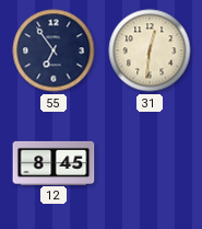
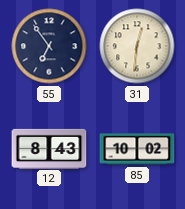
12: 8:45 -> 8:43 (49, 148)
85: none -> 10:02 (137, 149)
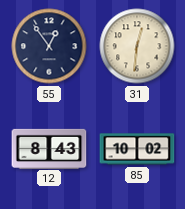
55: 6:54 -> 12:54 (49, 46)
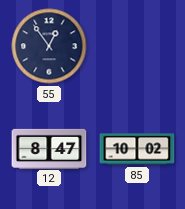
31: 12:31 -> none (137, 46)
12: 8:43 -> 8:47 (49, 148)
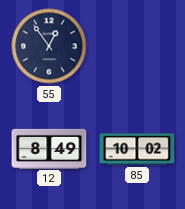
12: 8:47 -> 8:49 (49, 148)
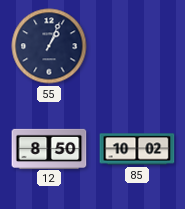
55: 12:54 -> 1:04 (49, 46)
12: 8:49 -> 8:50 (49, 148)
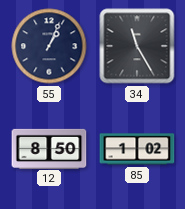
34: none -> 11:25 (137, 46)
85: 10:02 -> 1:02 (137, 149)
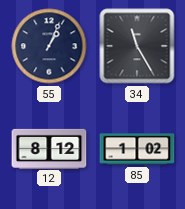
12: 8:50 -> 8:12 (49, 148)
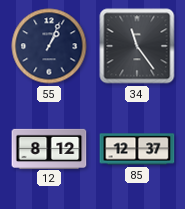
34: 11:25 -> 11:24 (137, 46)
85: 1:02 -> 12:37 (137, 149)
